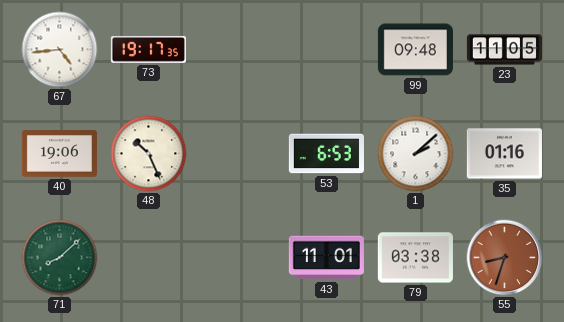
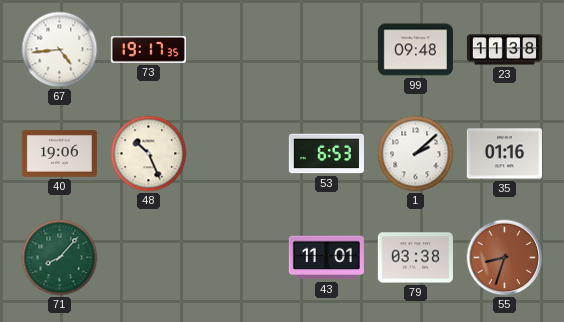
23: 11:05 -> 11:38 (504, 50)
71: 8:08 -> 8:07 (60, 258)
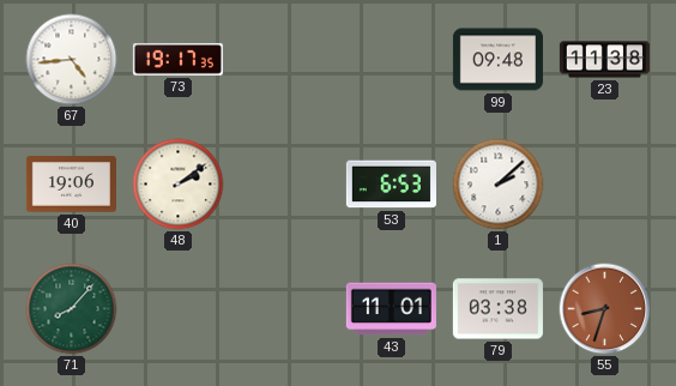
48: 10:26 -> 2:09 (179, 185)
35: 01:16 -> none (504, 154)
